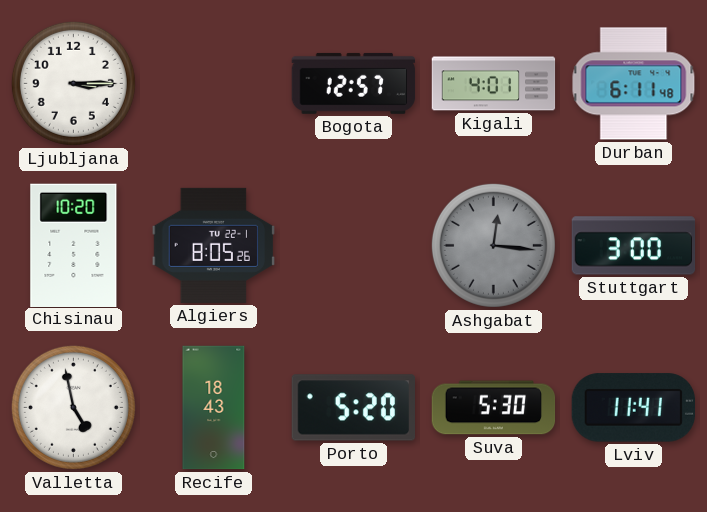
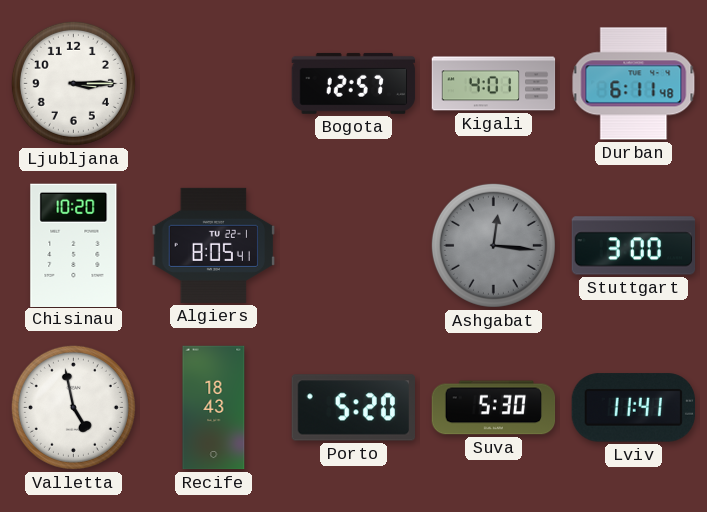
Algiers: 8:05:26 -> 8:05:41 (214, 245)
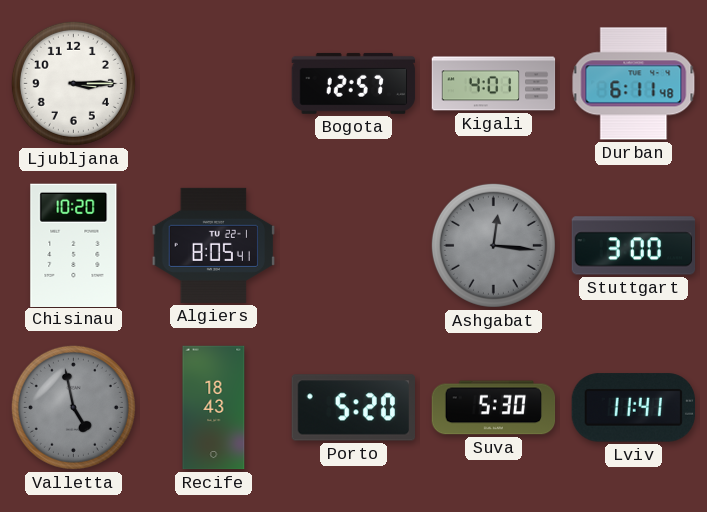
Valletta dial: white -> grey (73, 407)
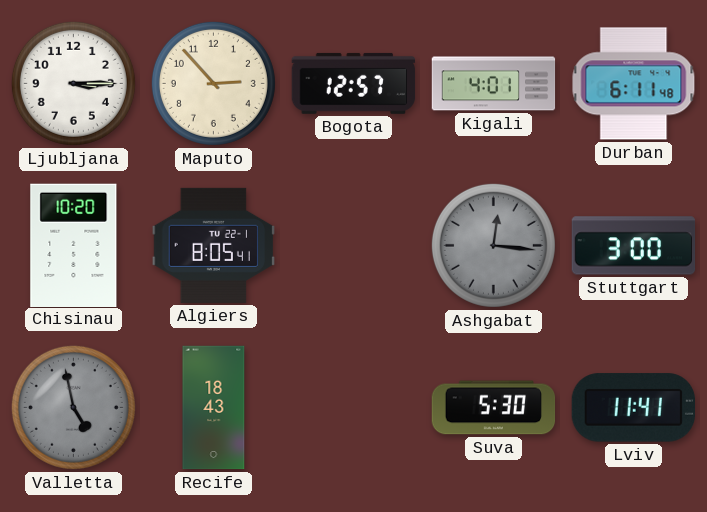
Maputo: none -> 2:53 (213, 83)
Porto: 5:20 -> none (353, 408)
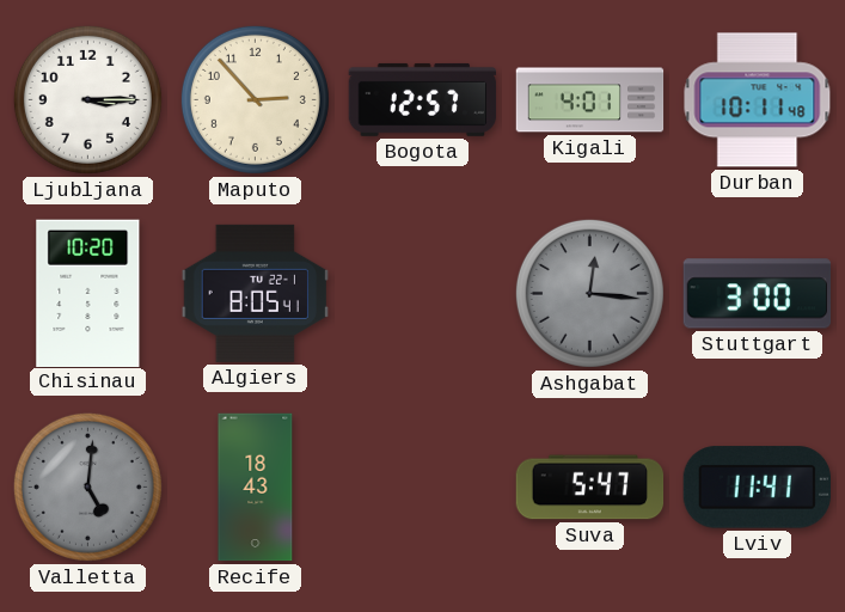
Durban: 6:11 -> 10:11 (758, 100)
Valletta: 4:58 -> 5:01 (87, 486)
Suva: 5:30 -> 5:47 (590, 488)
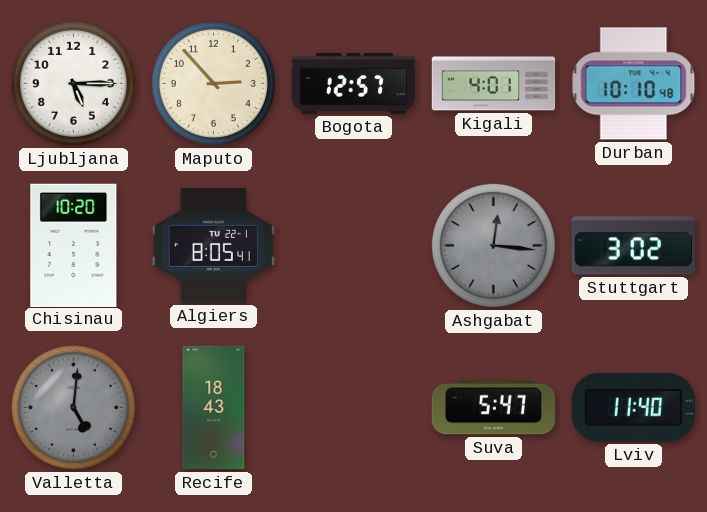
Ljubljana: 3:15 -> 5:15 (73, 83)
Durban: 10:11 -> 10:10 (634, 84)
Stuttgart: 3:00 -> 3:02 (634, 246)
Lviv: 11:41 -> 11:40 (633, 408)
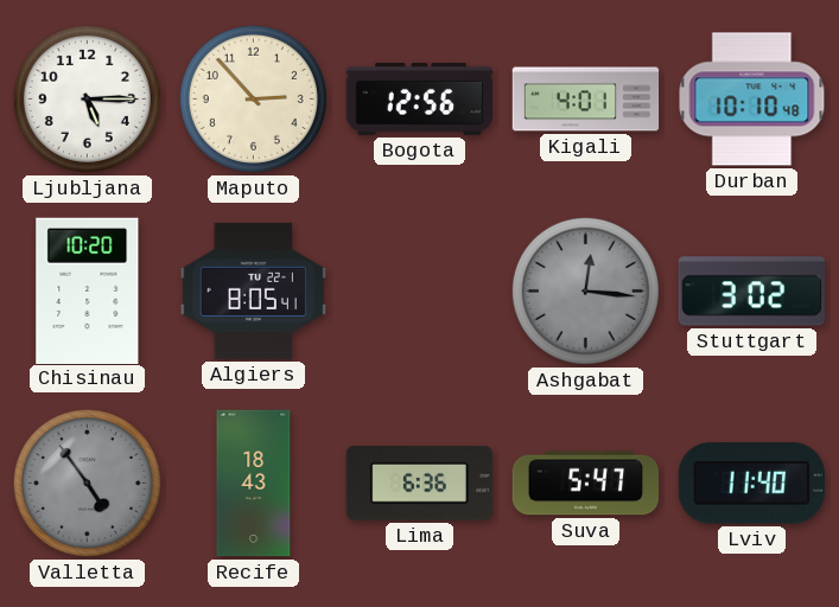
Bogota: 12:57 -> 12:56 (420, 98)
Valletta: 5:01 -> 4:54 (87, 483)
Lima: none -> 6:36 (419, 484)
